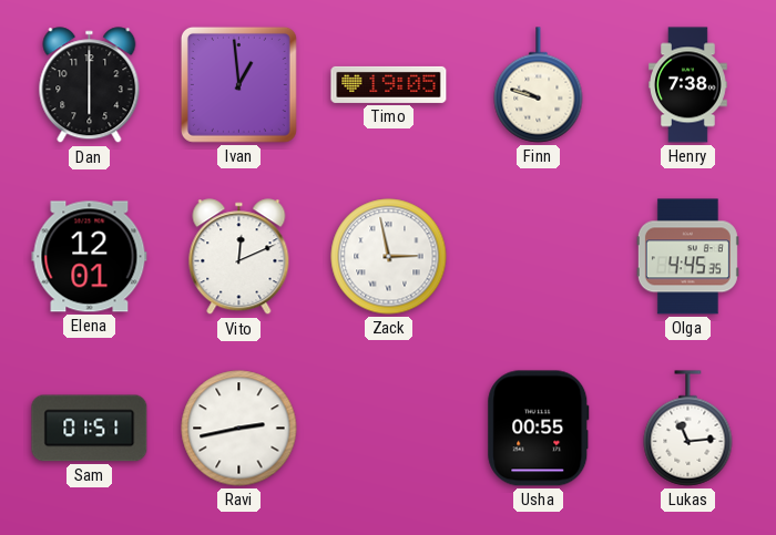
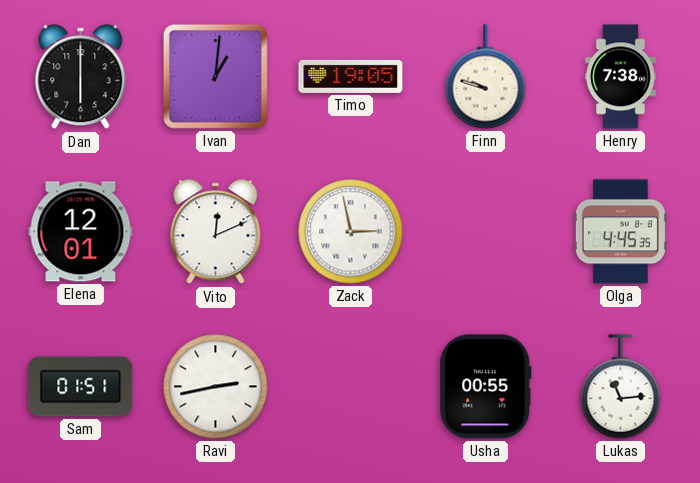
Ivan: 12:59 -> 1:01 (215, 76)
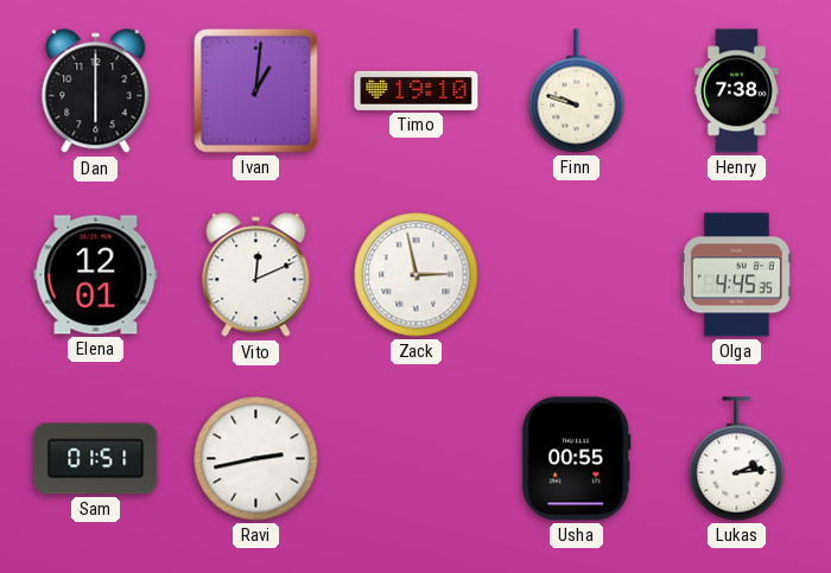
Timo: 19:05 -> 19:10 (417, 90)
Lukas: 11:14 -> 2:14 (737, 459)
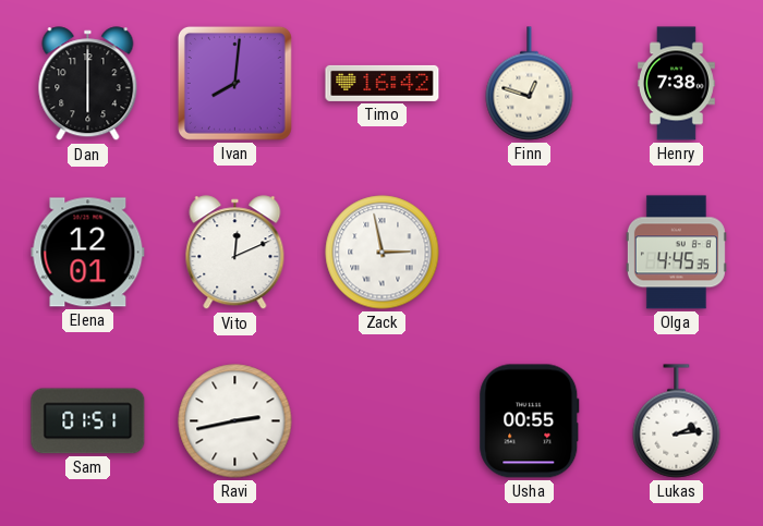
Ivan: 1:01 -> 8:01 (234, 83)
Timo: 19:10 -> 16:42 (383, 83)
Finn: 9:48 -> 12:48 (530, 84)
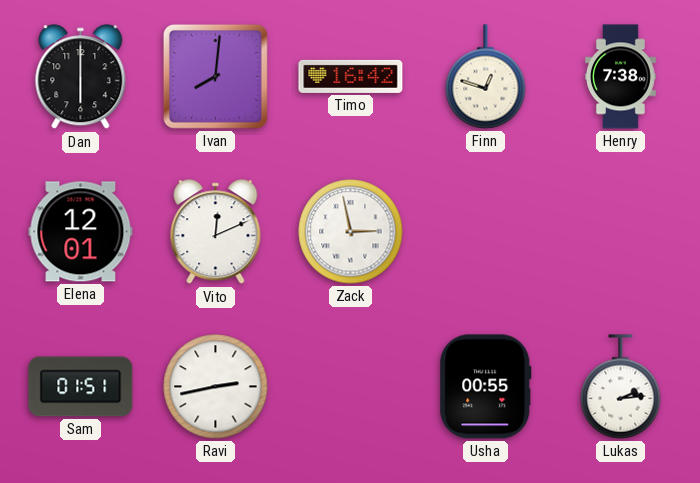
Olga: 4:45 -> none (676, 253)
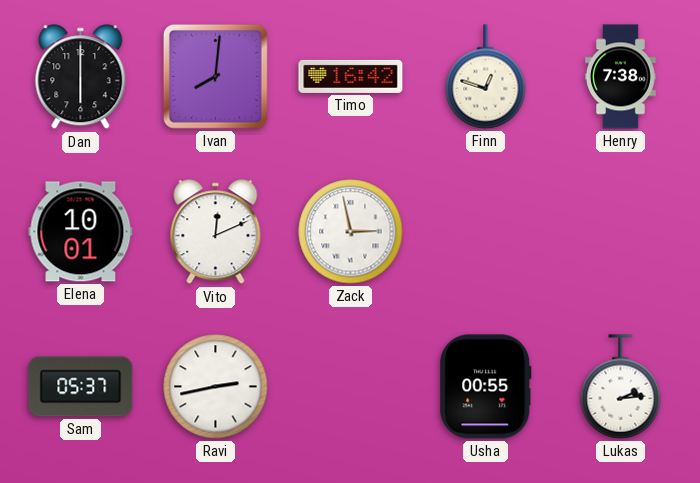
Elena: 12:01 -> 10:01 (81, 232)
Sam: 01:51 -> 05:37 (81, 387)
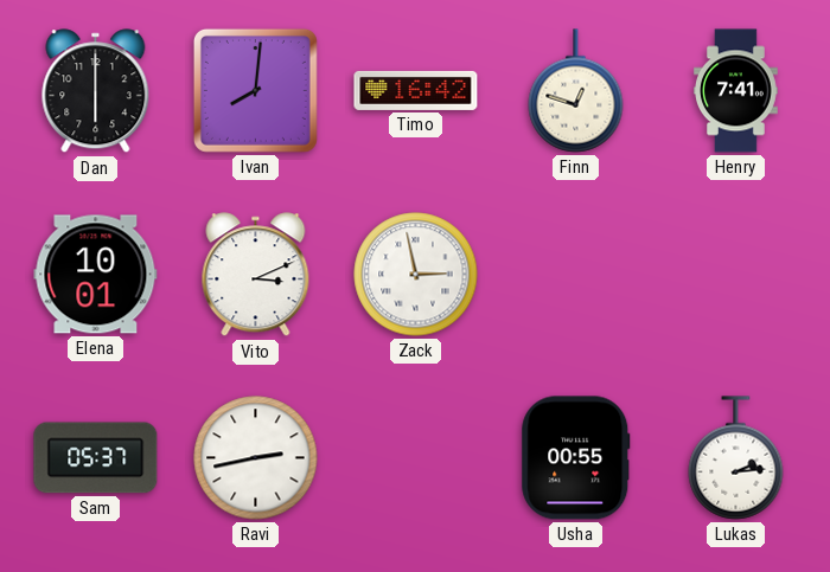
Henry: 7:38 -> 7:41 (736, 91)
Vito: 12:11 -> 3:11 (256, 275)
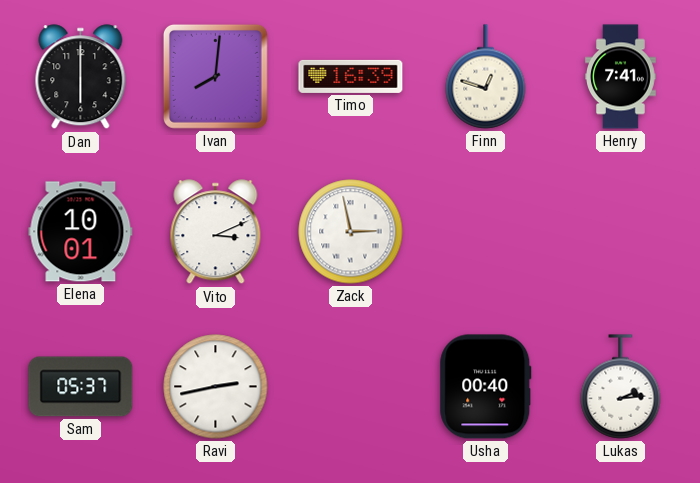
Timo: 16:42 -> 16:39 (351, 76)
Usha: 00:55 -> 00:40 (486, 387)
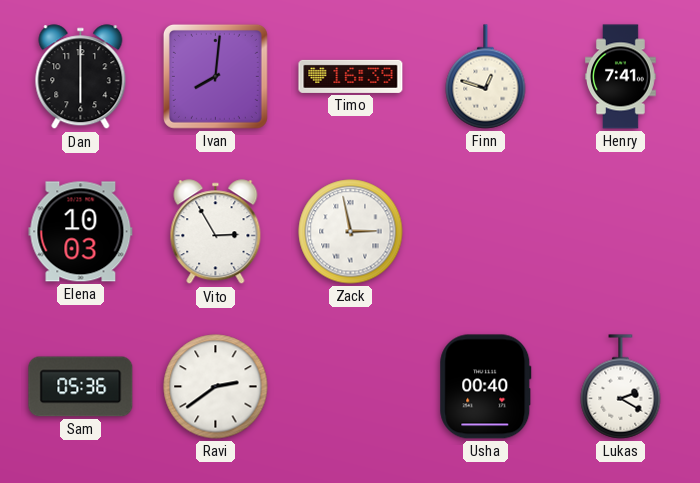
Elena: 10:01 -> 10:03 (81, 232)
Vito: 3:11 -> 2:55 (216, 232)
Sam: 05:37 -> 05:36 (81, 387)
Ravi: 2:43 -> 2:39 (216, 387)
Lukas: 2:14 -> 2:20 (621, 387)
